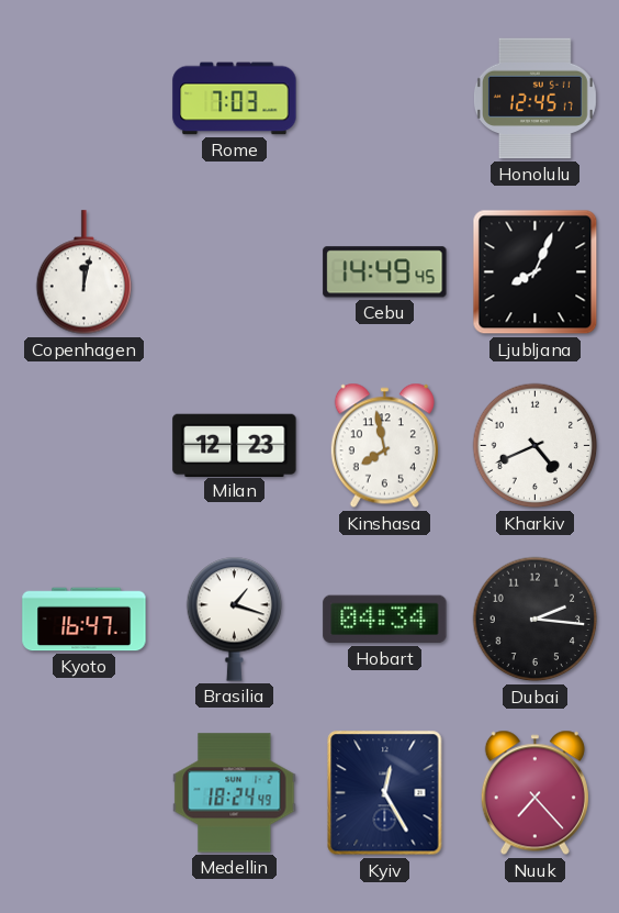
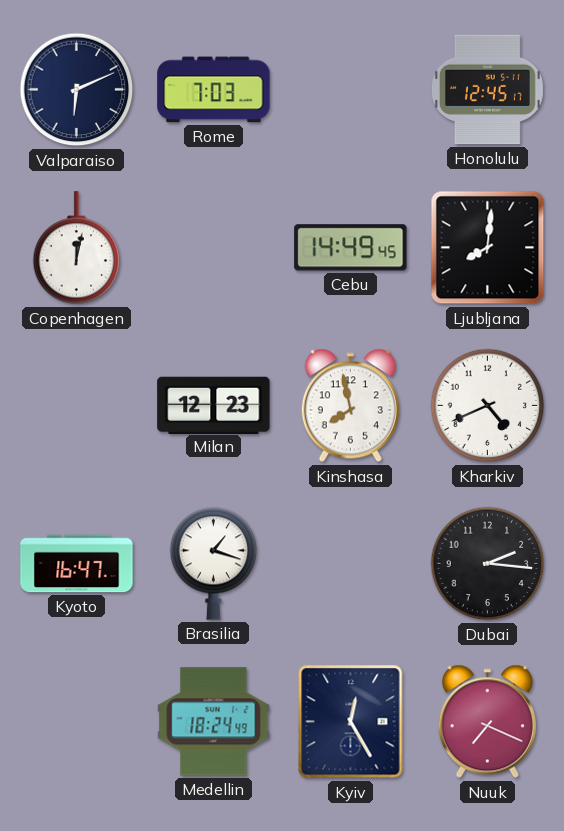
Valparaiso: none -> 6:11 (77, 90)
Ljubljana: 8:04 -> 8:01 (488, 248)
Hobart: 04:34 -> none (385, 620)
Nuuk: 7:23 -> 7:19 (487, 722)
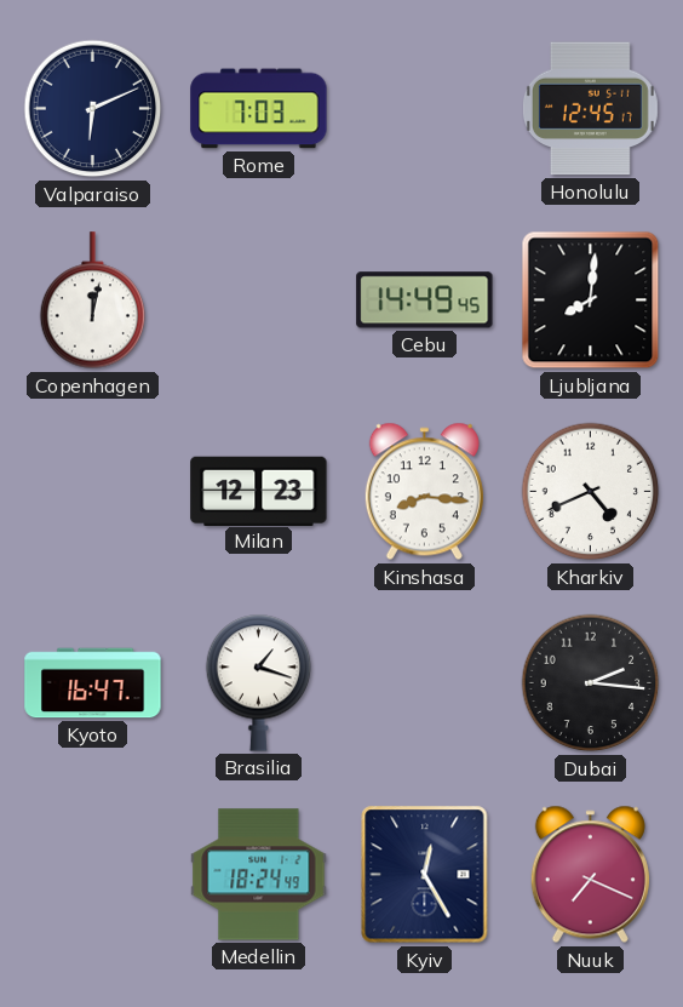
Kinshasa: 7:58 -> 8:16 (424, 492)
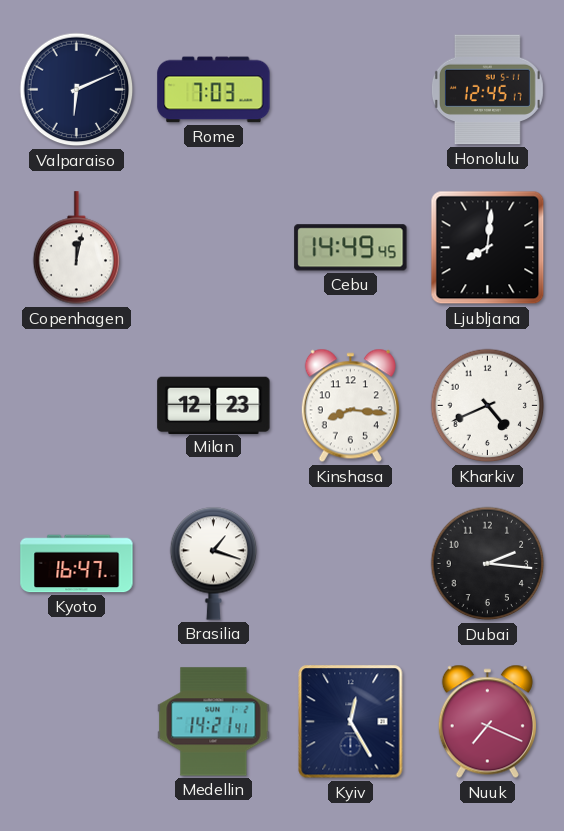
Medellin: 18:24 -> 14:21 (214, 722)
